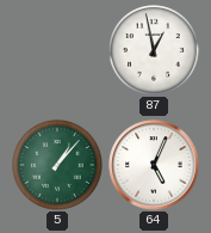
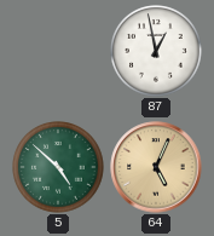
5: 1:07 -> 4:52 (59, 168)
64 dial: white -> champagne (156, 167)
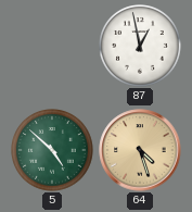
64: 5:04 -> 4:27 (140, 150)
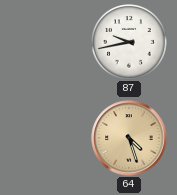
87: 12:58 -> 9:43 (130, 43)
5: 4:52 -> none (53, 151)
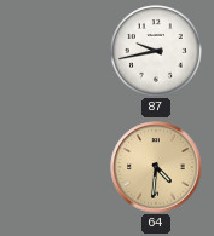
64: 4:27 -> 4:31 (156, 167)
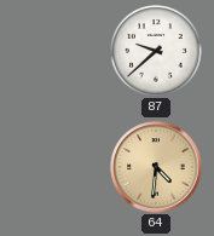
87: 9:43 -> 9:38 (157, 52)
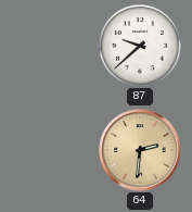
64: 4:31 -> 2:31 (140, 150)
